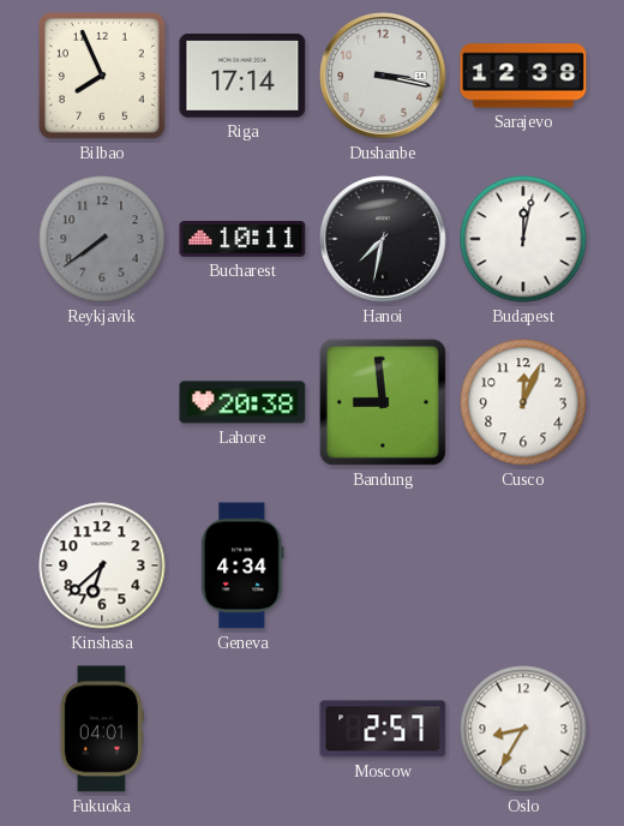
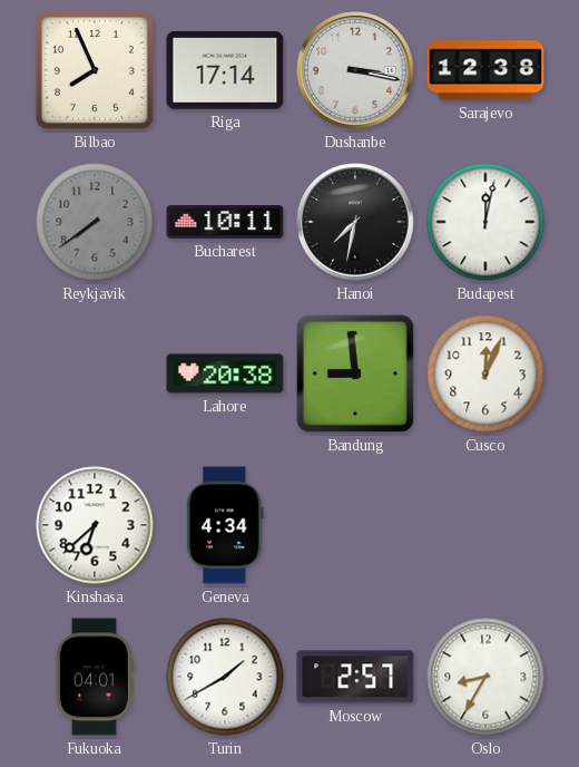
Turin: none -> 1:40 (225, 677)
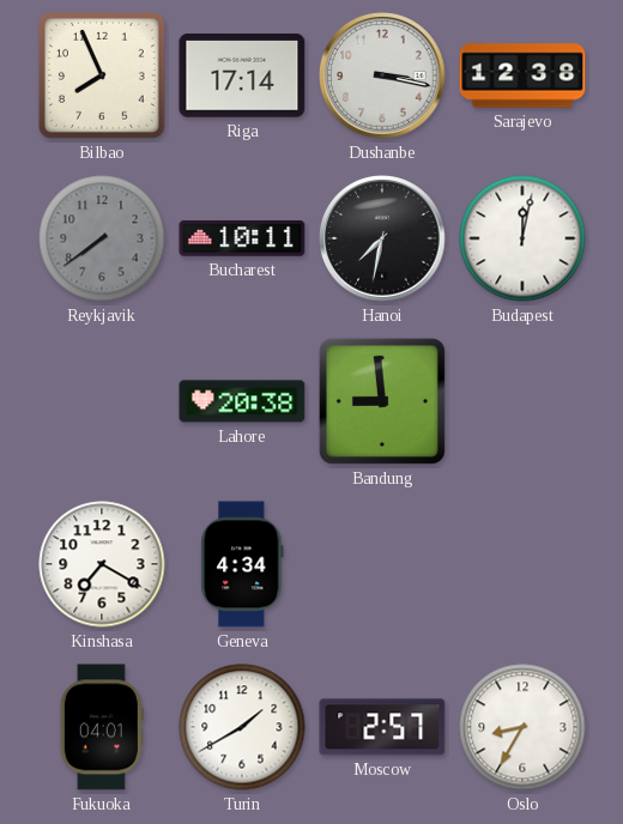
Cusco: 12:04 -> none (485, 373)
Kinshasa: 6:38 -> 7:20 (102, 564)
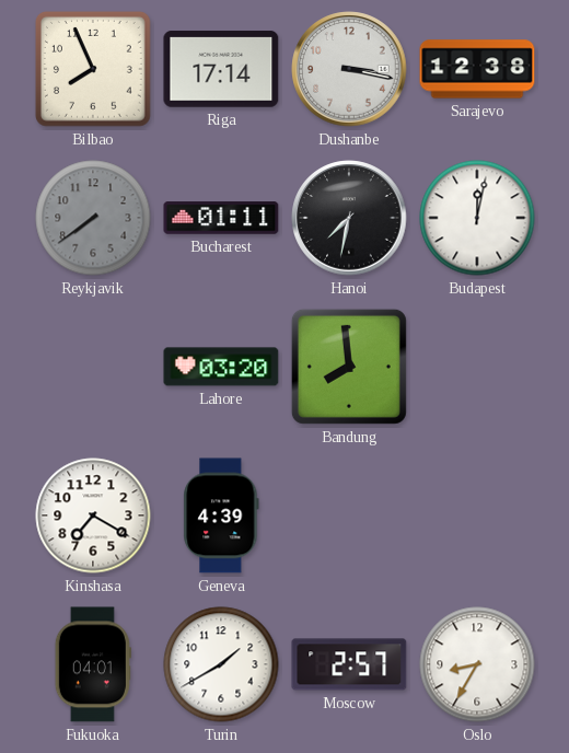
Bucharest: 10:11 -> 01:11 (221, 218)
Lahore: 20:38 -> 03:20 (221, 367)
Bandung: 8:59 -> 7:59 (349, 367)
Geneva: 4:34 -> 4:39 (221, 515)
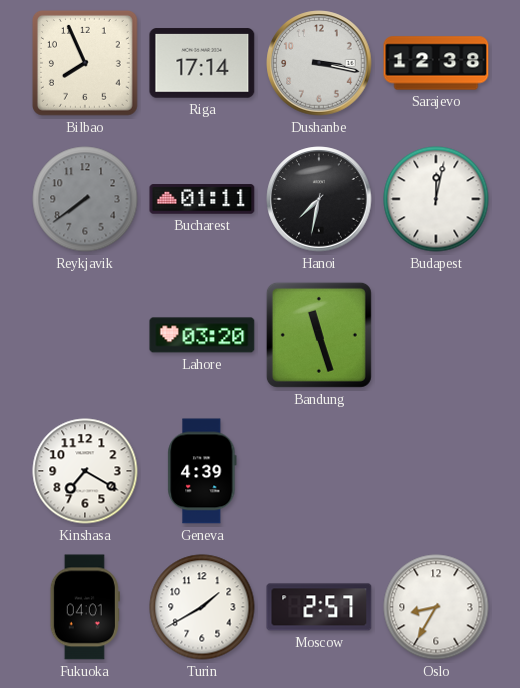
Bandung: 7:59 -> 11:27 (319, 335)
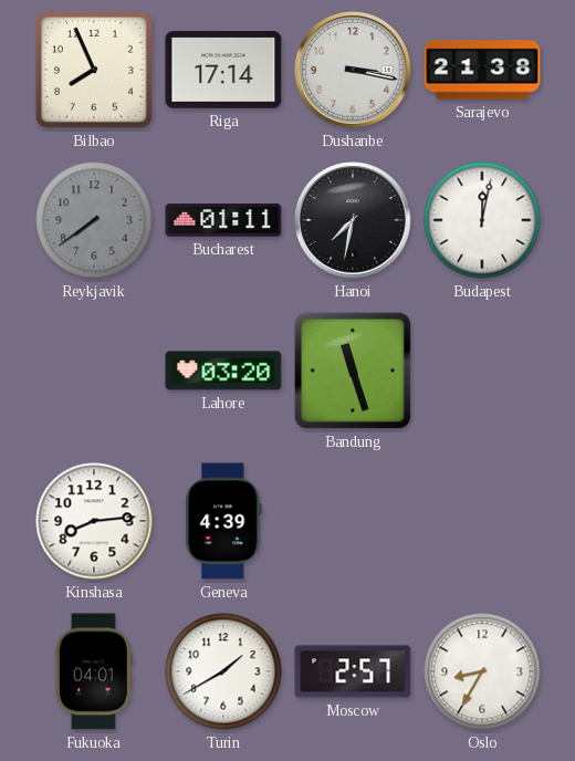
Sarajevo: 12:38 -> 21:38 (482, 70)
Kinshasa: 7:20 -> 8:14 (94, 521)
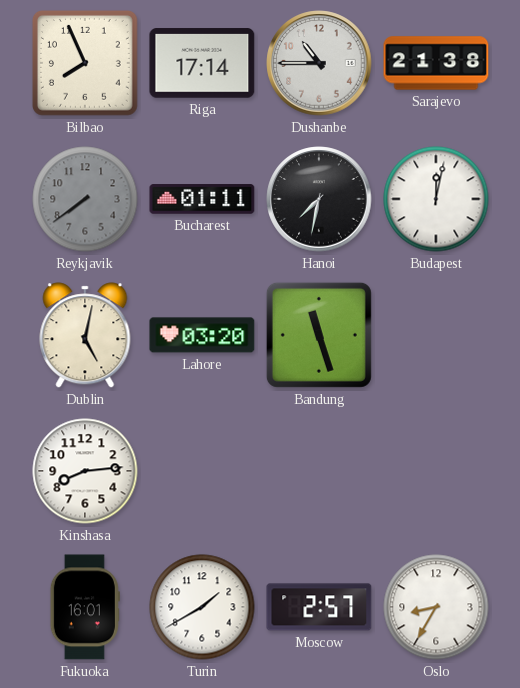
Dushanbe: 3:17 -> 10:45 (319, 63)
Dublin: none -> 5:02 (85, 335)
Geneva: 4:39 -> none (223, 521)
Fukuoka: 04:01 -> 16:01 (85, 607)
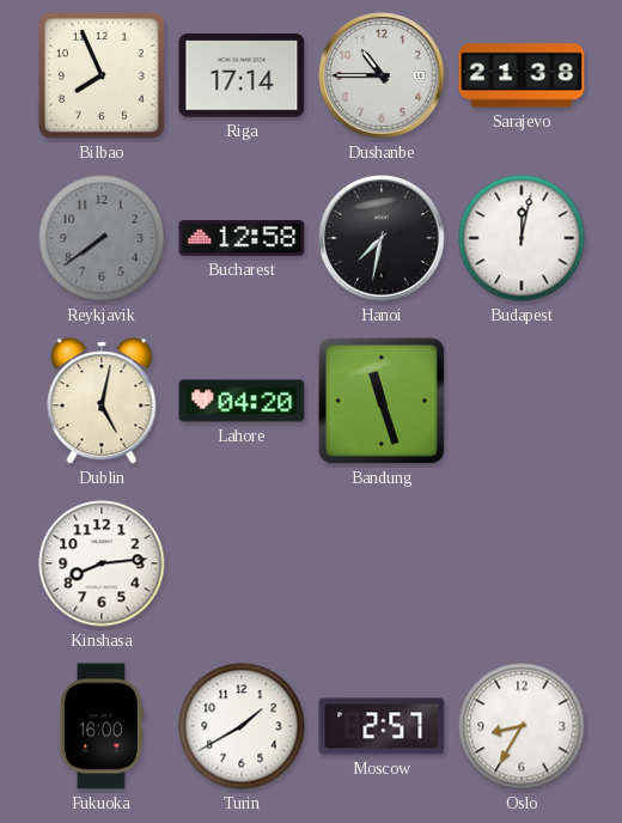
Bucharest: 01:11 -> 12:58 (242, 238)
Lahore: 03:20 -> 04:20 (242, 401)
Fukuoka: 16:01 -> 16:00 (102, 726)
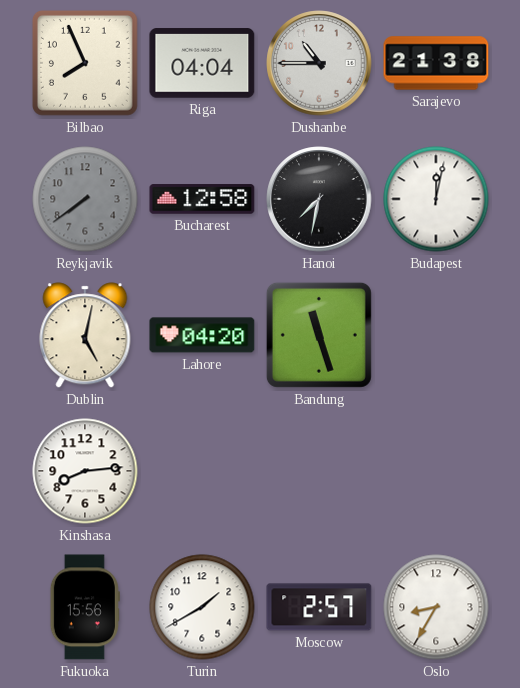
Riga: 17:14 -> 04:04 (202, 63)
Fukuoka: 16:00 -> 15:56 (85, 607)
